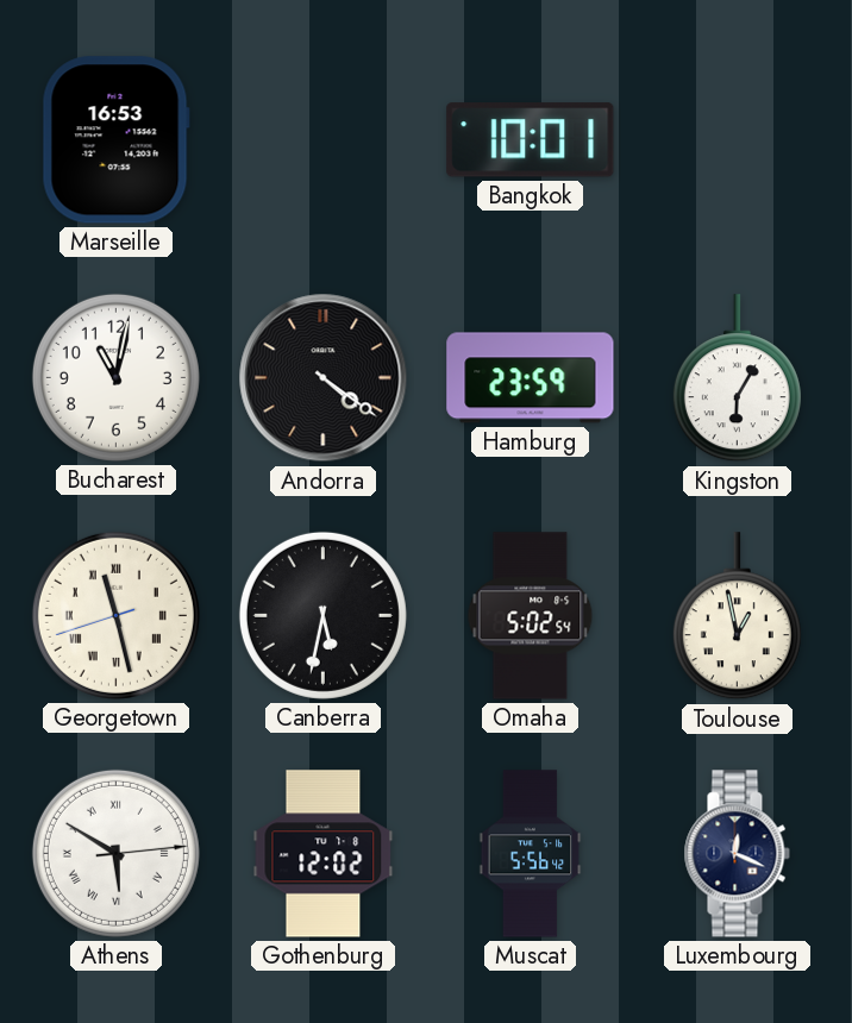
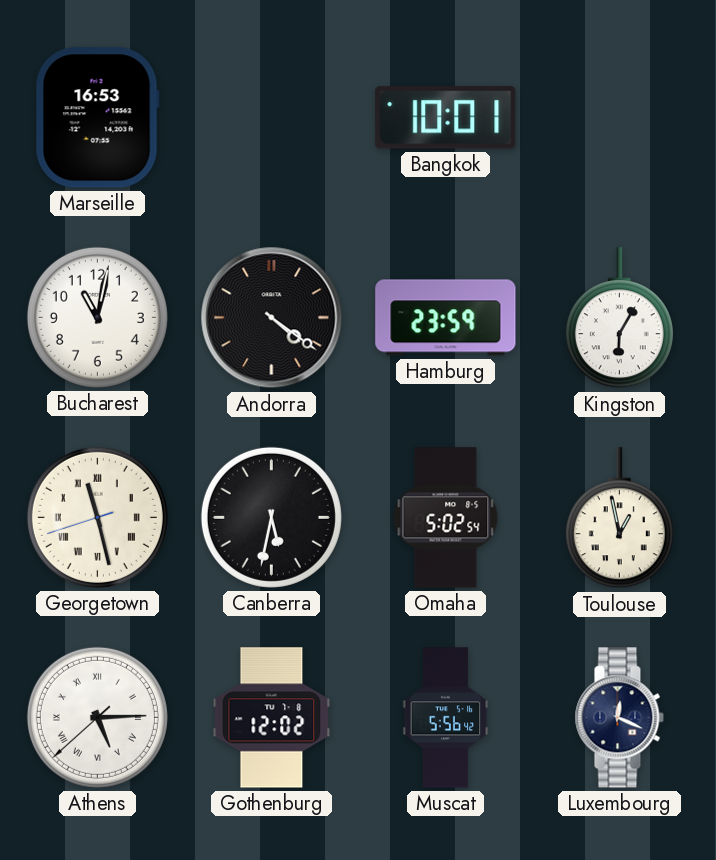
Athens: 5:50 -> 5:14 (97, 717)
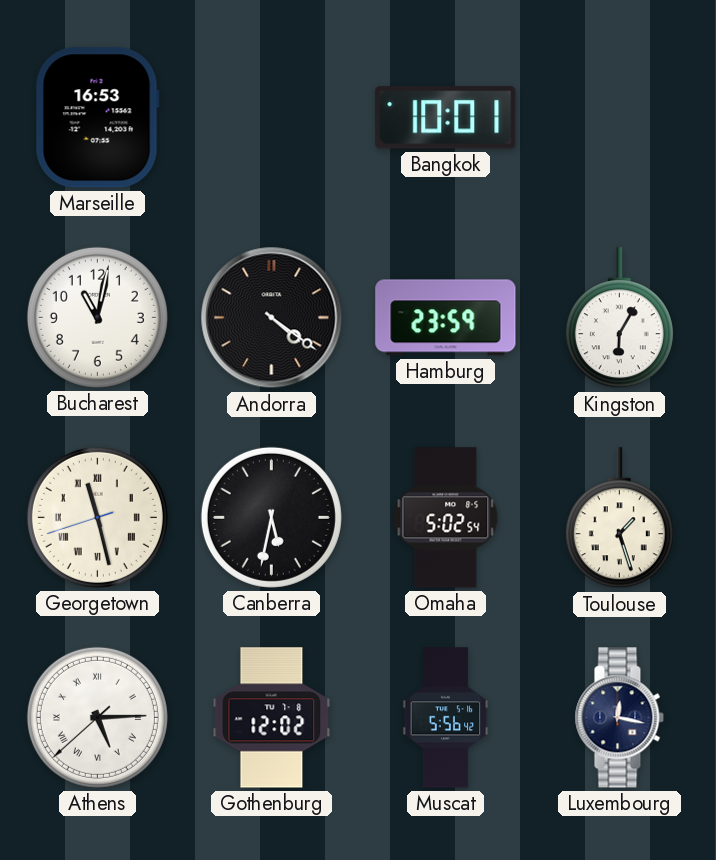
Toulouse: 12:58 -> 1:27 (619, 518)
Luxembourg: 12:19 -> 12:17 (619, 718)
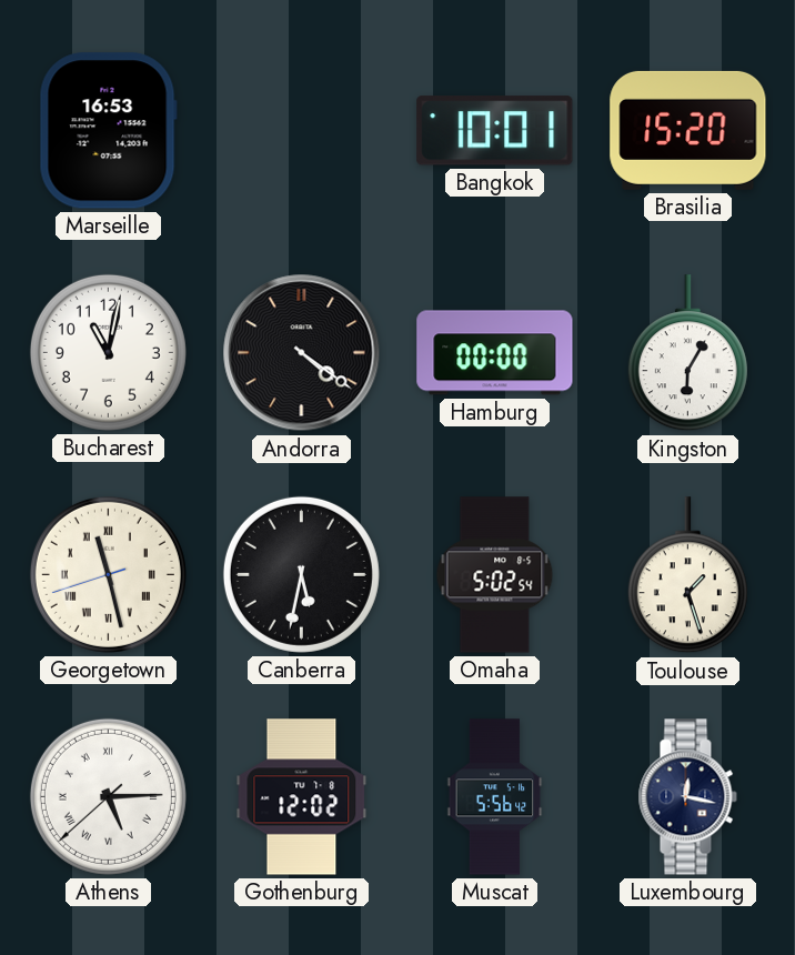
Brasilia: none -> 15:20 (688, 130)
Hamburg: 23:59 -> 00:00 (495, 353)
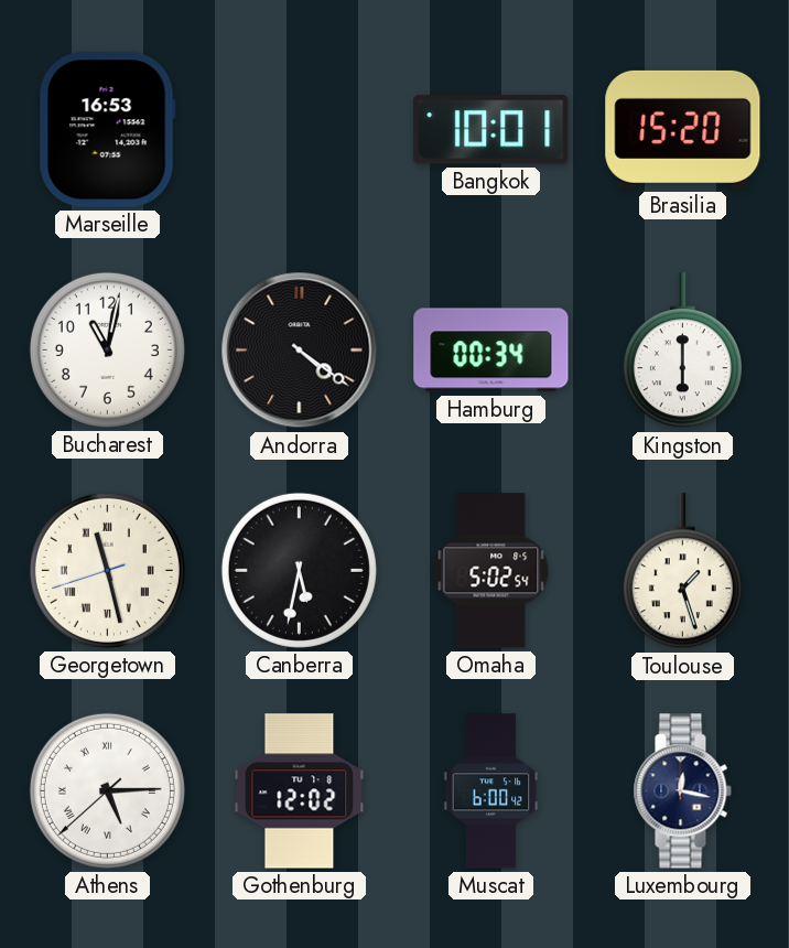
Hamburg: 00:00 -> 00:34 (491, 351)
Kingston: 6:05 -> 6:00 (682, 351)
Muscat: 5:56 -> 6:00 (491, 791)
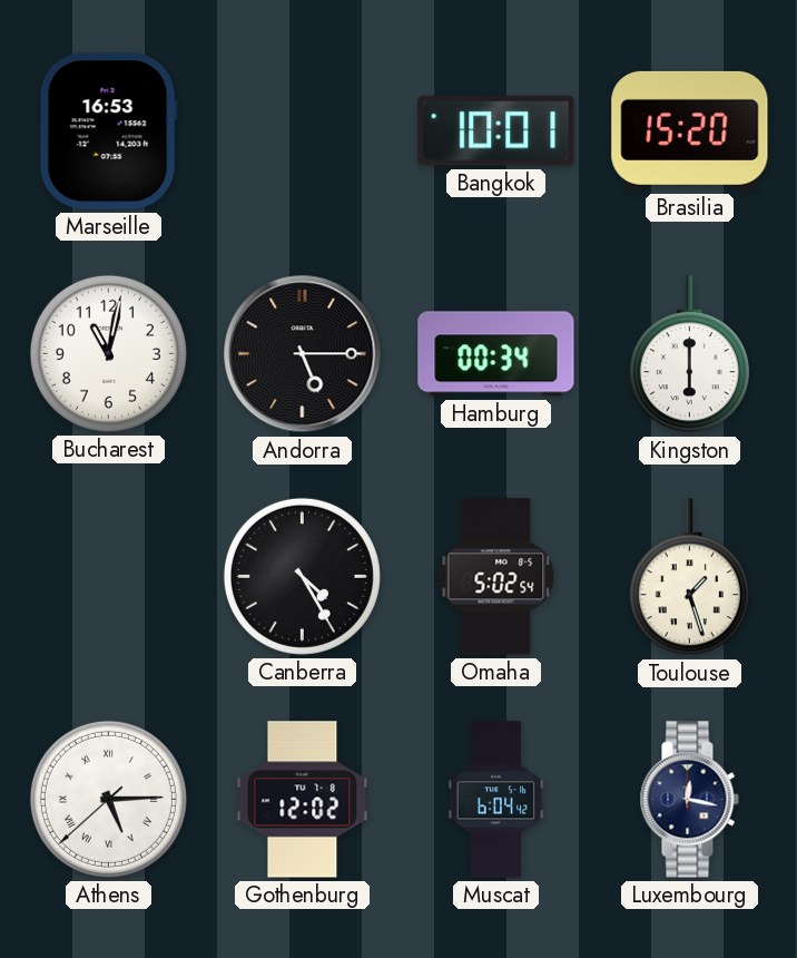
Andorra: 4:21 -> 5:15 (303, 354)
Georgetown: 11:27 -> none (107, 570)
Canberra: 5:32 -> 4:25 (302, 576)
Muscat: 6:00 -> 6:04 (496, 800)
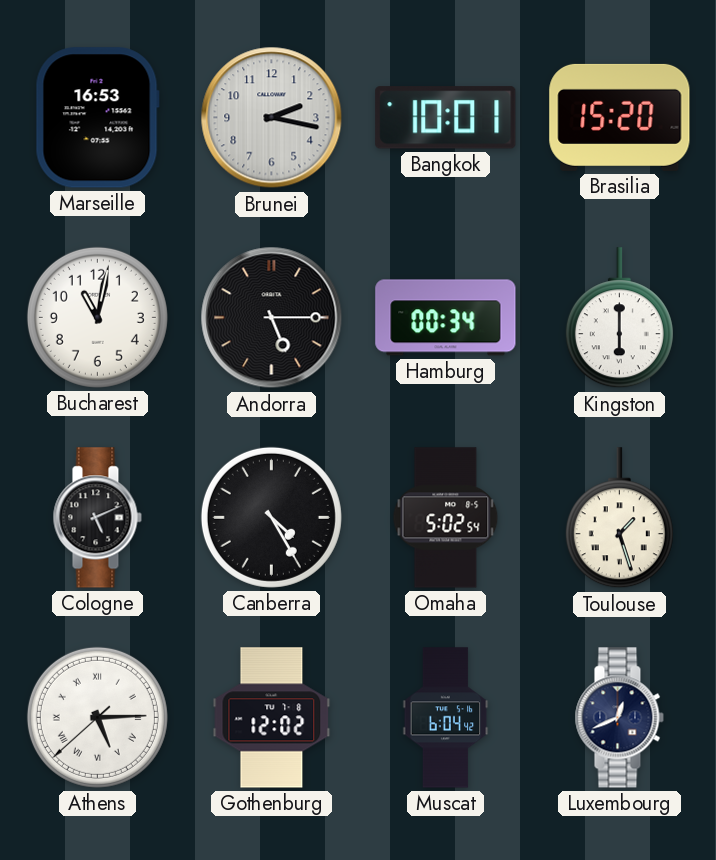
Brunei: none -> 2:17 (272, 118)
Cologne: none -> 5:11 (97, 518)
Luxembourg: 12:17 -> 12:41 (619, 718)
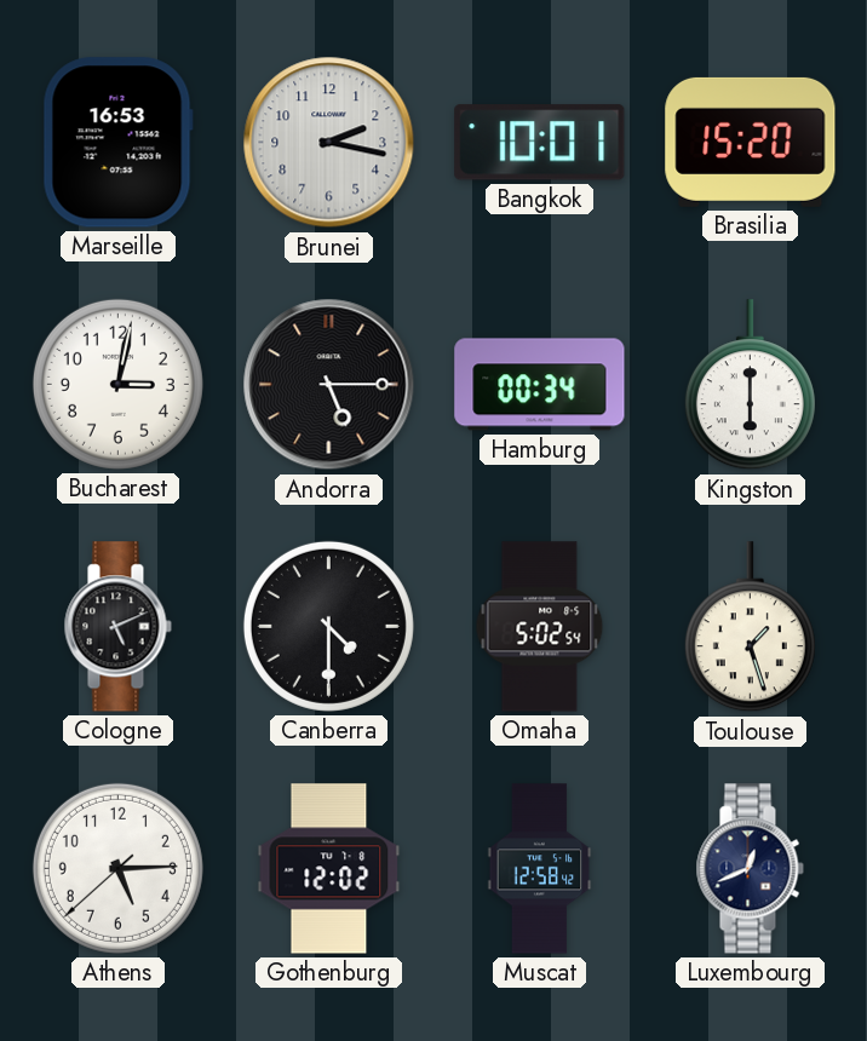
Bucharest: 11:02 -> 3:02 (117, 384)
Canberra: 4:25 -> 4:30 (328, 626)
Athens numerals: Roman -> Arabic (117, 868)
Muscat: 6:04 -> 12:58 (540, 869)
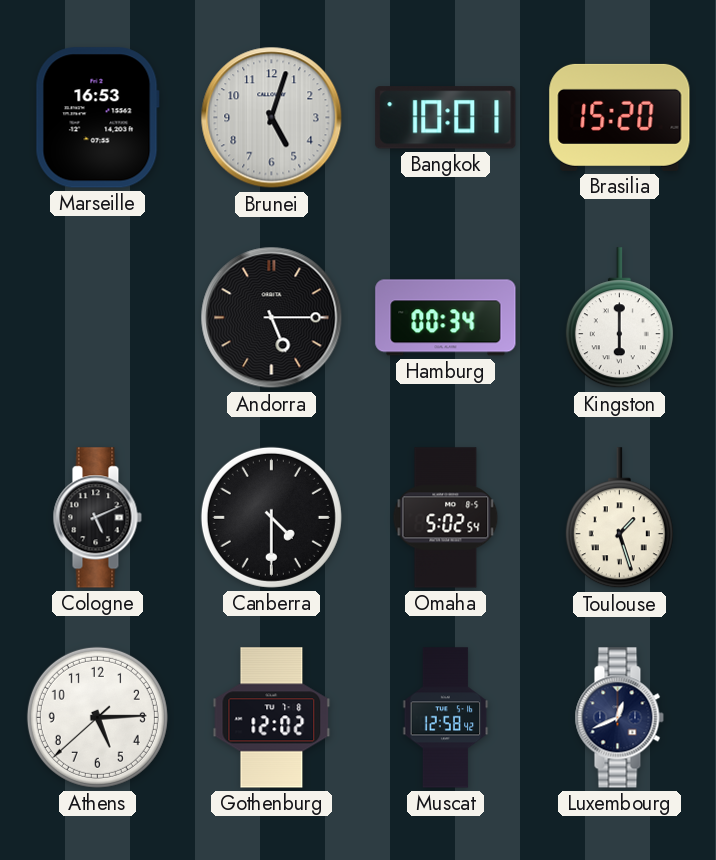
Brunei: 2:17 -> 5:03 (272, 118)
Bucharest: 3:02 -> none (117, 384)
